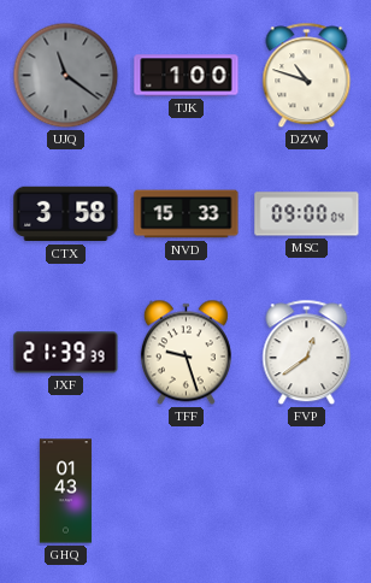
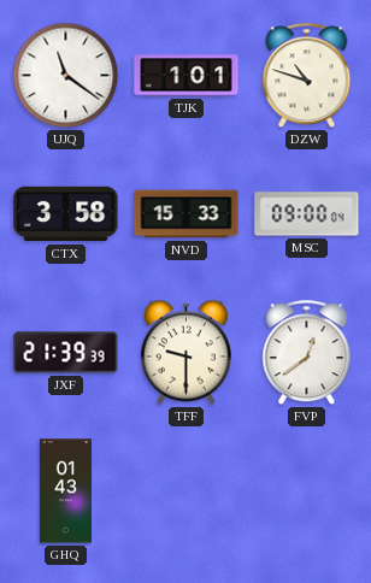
UJQ dial: grey -> white (66, 76)
TJK: 1:00 -> 1:01 (187, 76)
TFF: 9:27 -> 9:30 (185, 353)
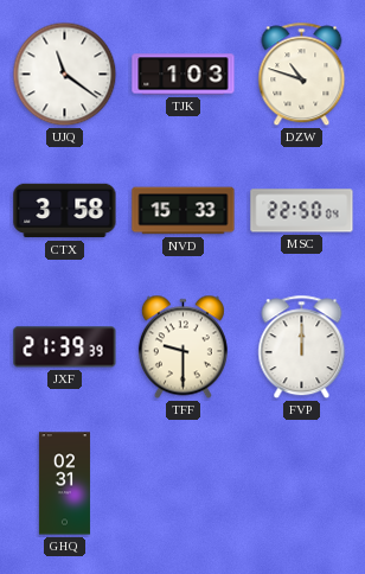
TJK: 1:01 -> 1:03 (184, 75)
MSC: 09:00 -> 22:50 (302, 211)
FVP: 12:39 -> 12:00 (302, 347)
GHQ: 01:43 -> 02:31 (64, 484)
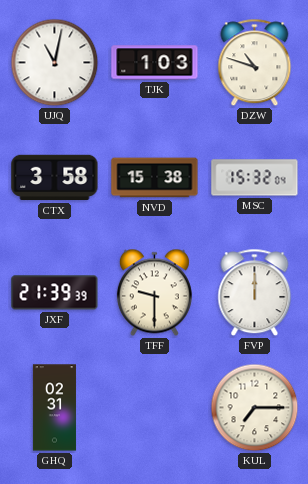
UJQ: 11:21 -> 11:02 (55, 63)
NVD: 15:33 -> 15:38 (155, 178)
MSC: 22:50 -> 15:32 (255, 178)
KUL: none -> 7:15 (255, 408)
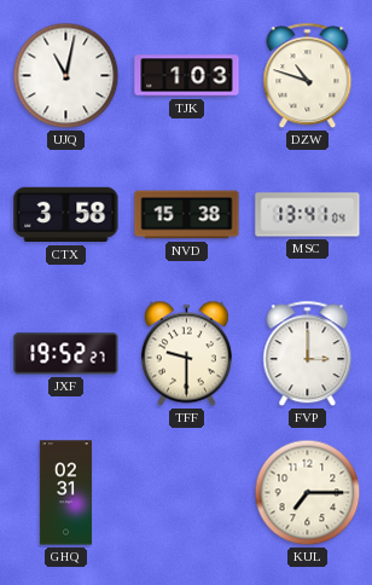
MSC: 15:32 -> 13:41 (308, 215)
JXF: 21:39 -> 19:52 (66, 354)
FVP: 12:00 -> 3:00 (308, 354)
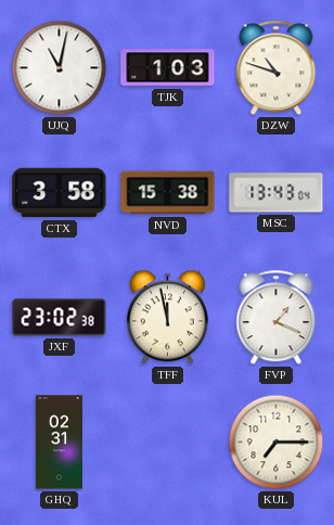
MSC: 13:41 -> 13:43 (277, 193)
JXF: 19:52 -> 23:02 (60, 318)
TFF: 9:30 -> 11:58 (167, 318)
FVP: 3:00 -> 1:19 (277, 318)
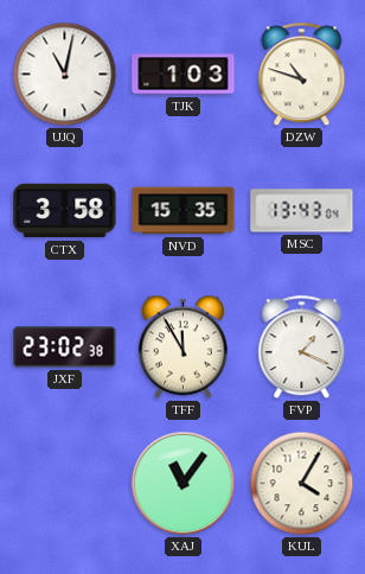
NVD: 15:38 -> 15:35 (184, 211)
TFF: 11:58 -> 11:55 (182, 347)
GHQ: 02:31 -> none (59, 443)
XAJ: none -> 11:06 (184, 484)
KUL: 7:15 -> 4:05 (302, 484)
